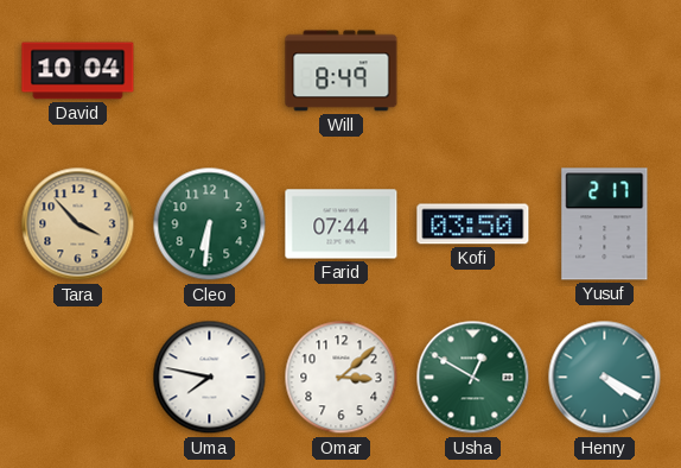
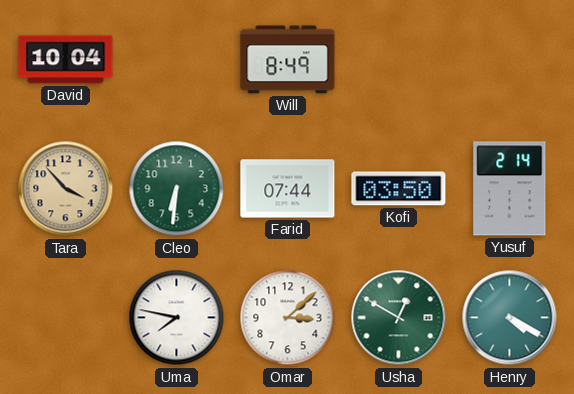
Yusuf: 2:17 -> 2:14 (510, 189)
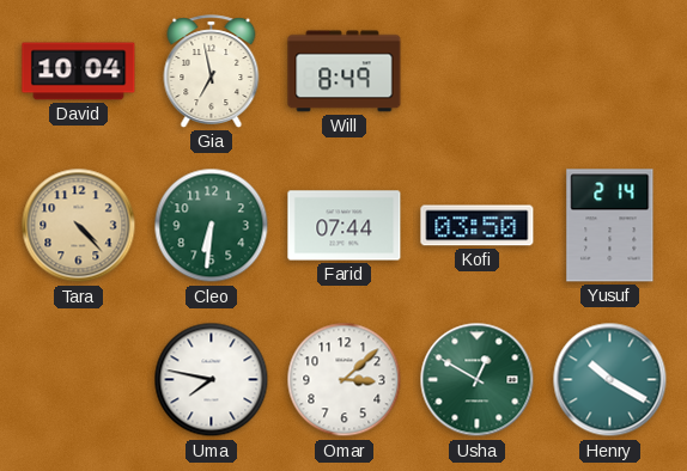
Gia: none -> 6:58 (212, 72)
Tara: 3:53 -> 4:23 (79, 226)
Henry: 4:20 -> 10:20 (610, 380)
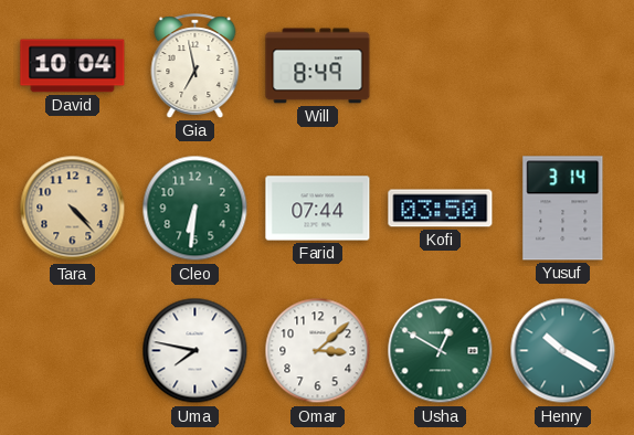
Yusuf: 2:14 -> 3:14 (563, 209)
